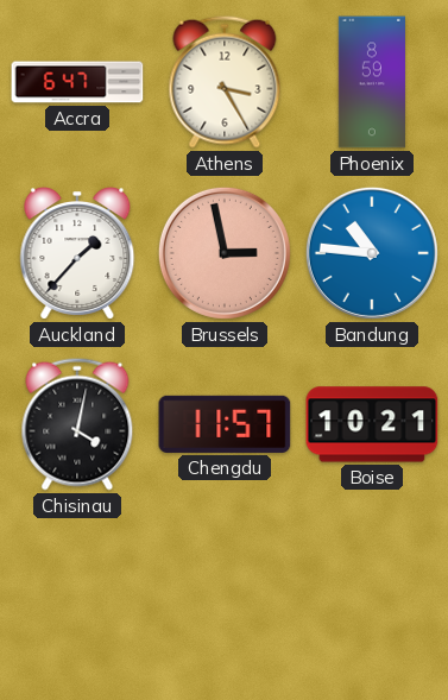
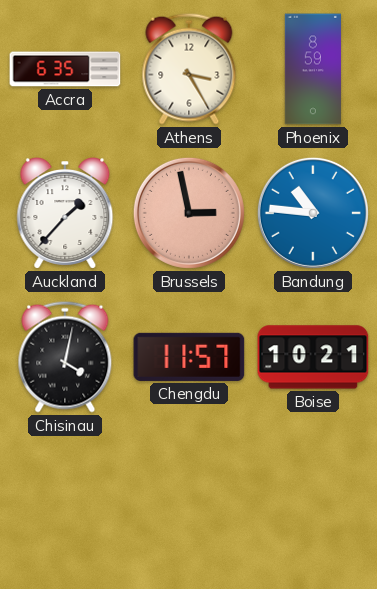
Accra: 6:47 -> 6:35 (65, 69)
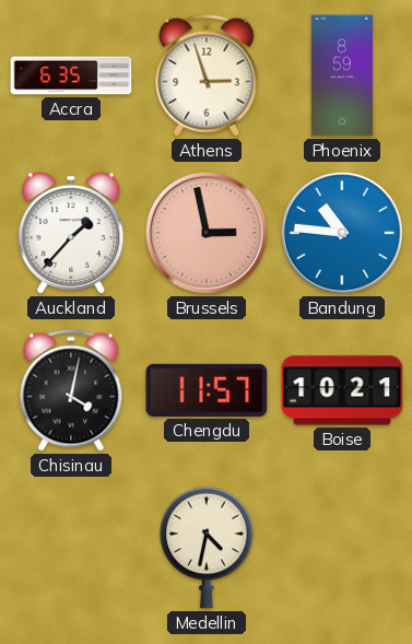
Athens: 3:25 -> 2:57 (207, 75)
Medellin: none -> 4:32 (207, 548)
